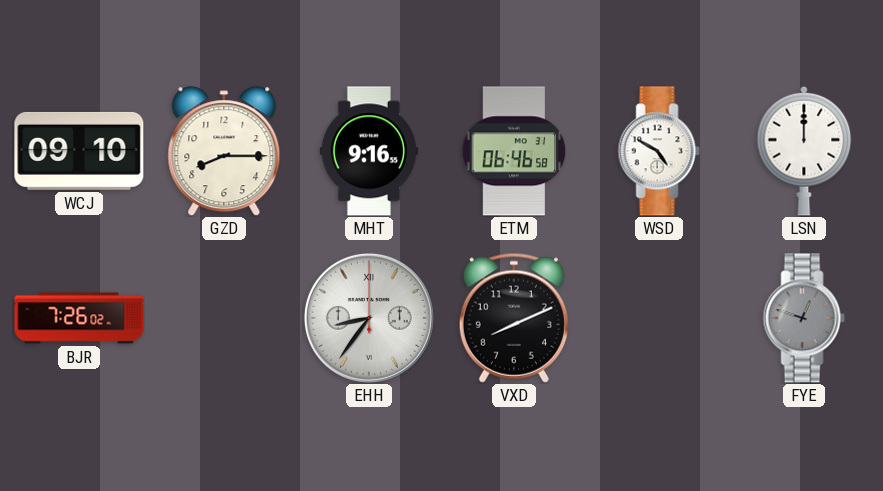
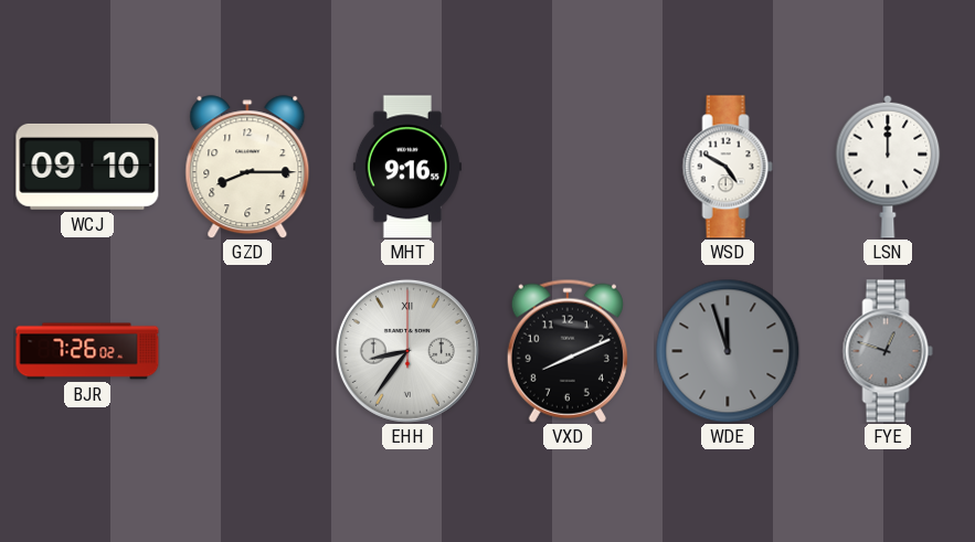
ETM: 06:46 -> none (514, 151)
WDE: none -> 11:57 (728, 351)
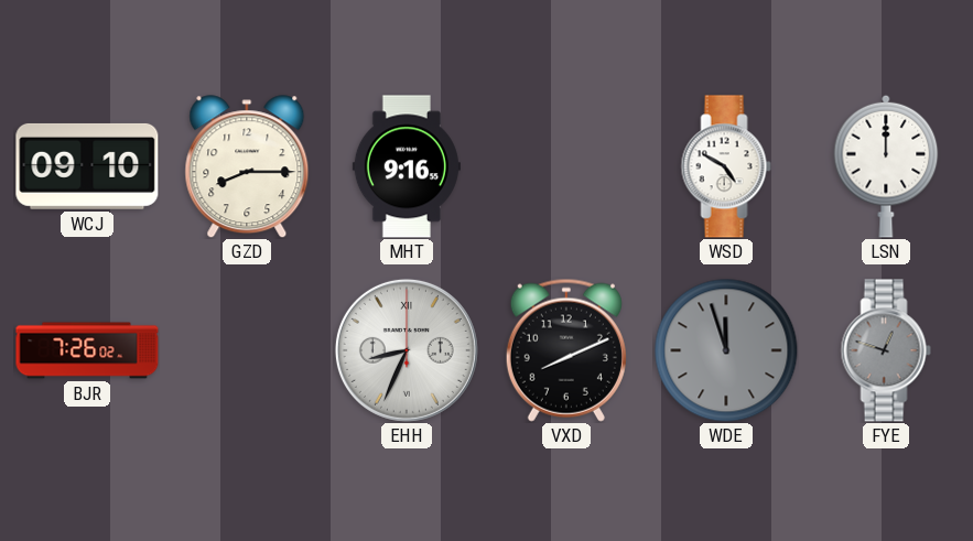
EHH: 8:36 -> 8:34 (407, 350)
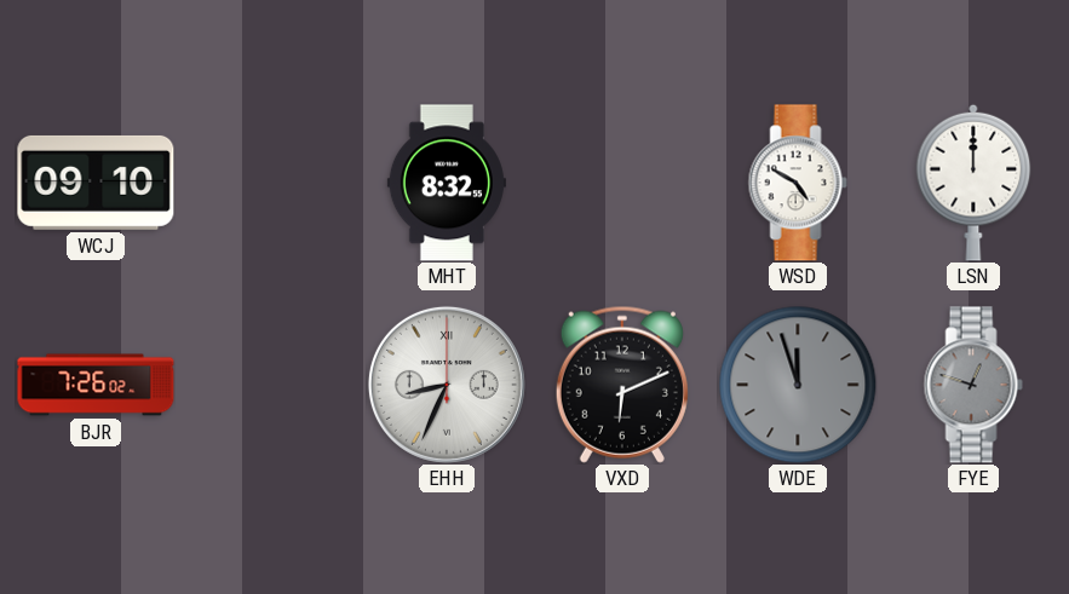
GZD: 8:15 -> none (247, 166)
MHT: 9:16 -> 8:32 (447, 183)
VXD: 8:11 -> 6:11 (622, 385)
